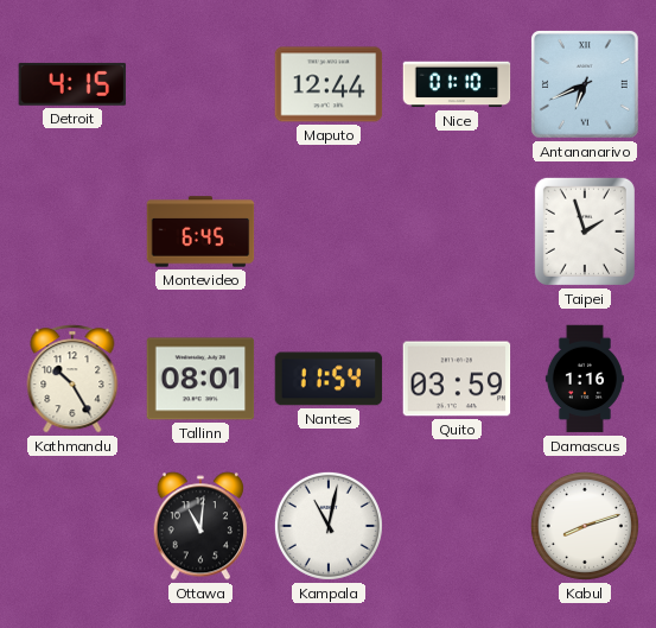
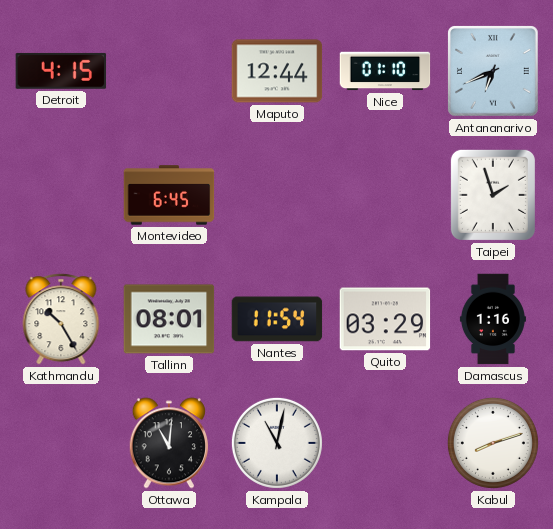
Quito: 03:59 -> 03:29 (385, 319)
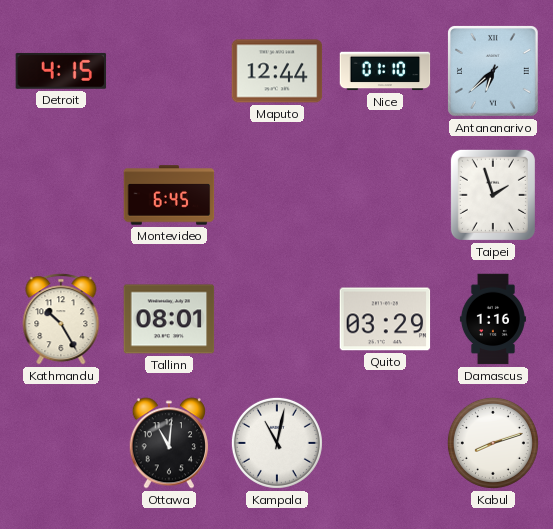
Antananarivo: 6:41 -> 6:38 (494, 72)
Nantes: 11:54 -> none (277, 319)
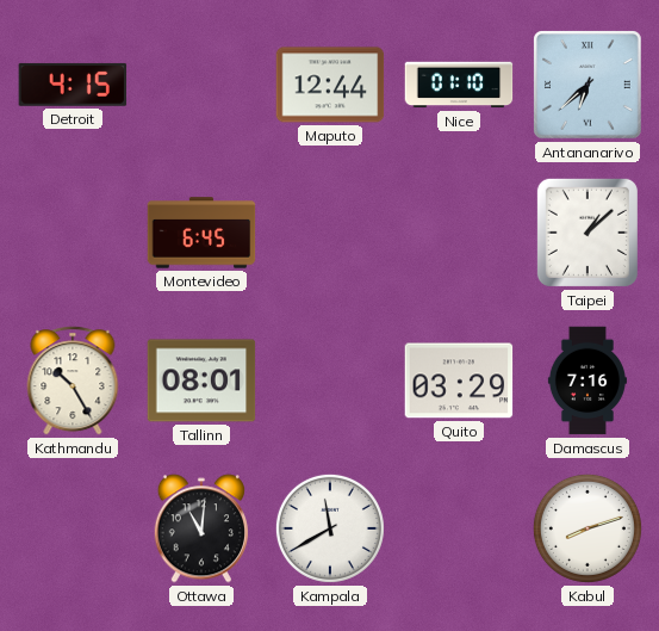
Taipei: 1:57 -> 1:08 (587, 233)
Damascus: 1:16 -> 7:16 (587, 381)
Kampala: 11:02 -> 11:40 (330, 528)
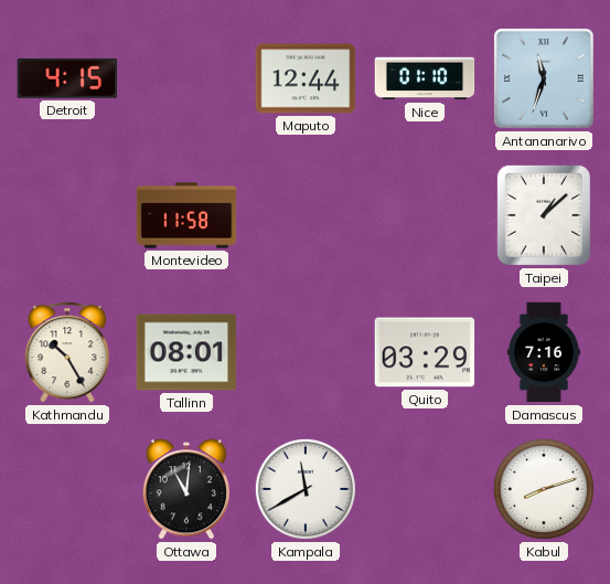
Antananarivo: 6:38 -> 11:33 (545, 79)
Montevideo: 6:45 -> 11:58 (186, 215)
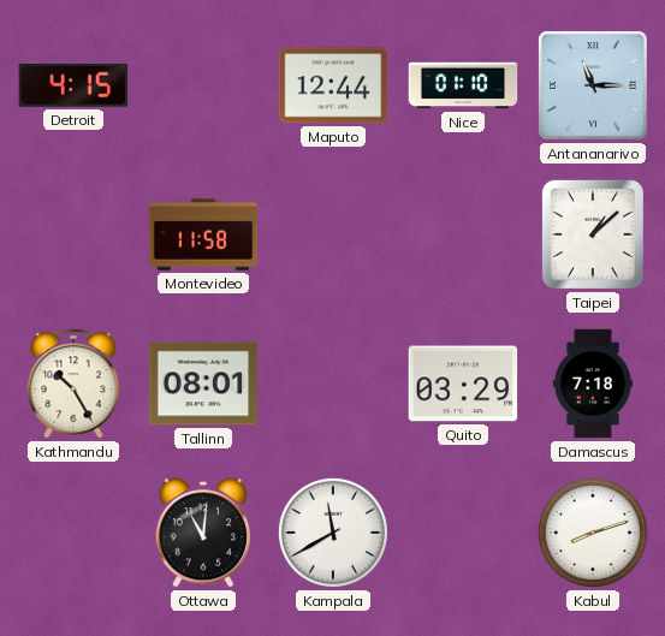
Antananarivo: 11:33 -> 11:15 (594, 87)
Damascus: 7:16 -> 7:18 (593, 384)
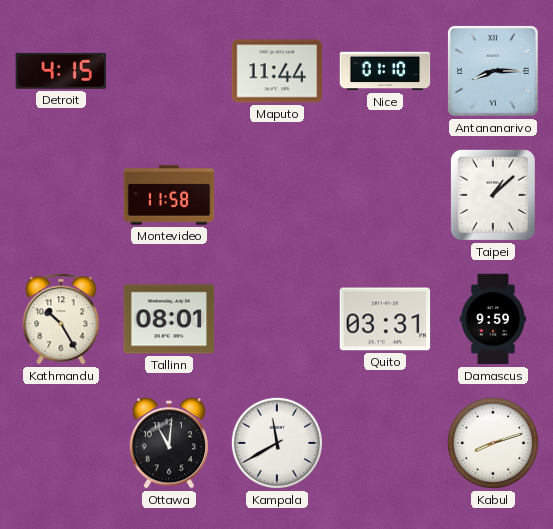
Maputo: 12:44 -> 11:44 (277, 71)
Antananarivo: 11:15 -> 8:15 (494, 72)
Quito: 03:29 -> 03:31 (385, 319)
Damascus: 7:18 -> 9:59 (493, 319)
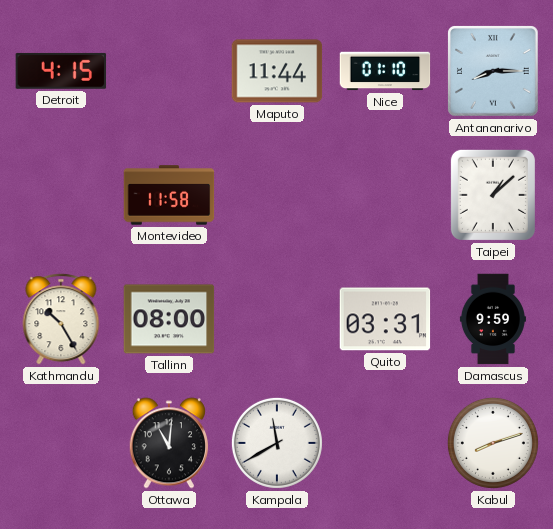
Tallinn: 08:01 -> 08:00 (169, 319)
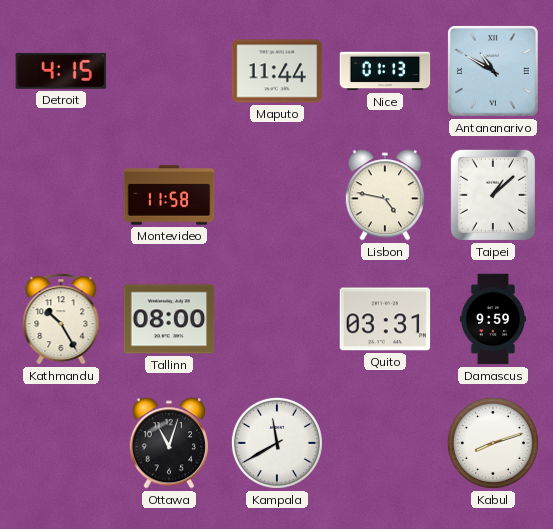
Nice: 01:10 -> 01:13 (385, 71)
Antananarivo: 8:15 -> 10:50 (494, 72)
Lisbon: none -> 4:47 (384, 195)
Ottawa: 11:01 -> 11:03 (168, 443)
